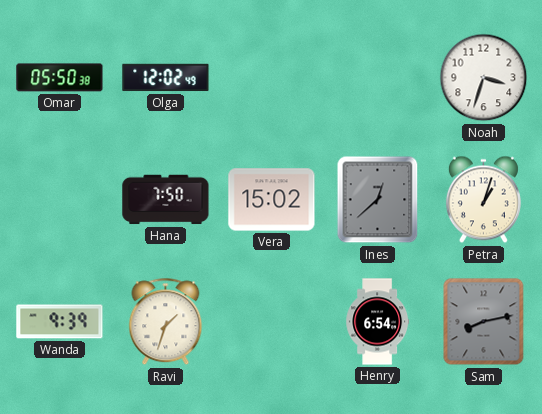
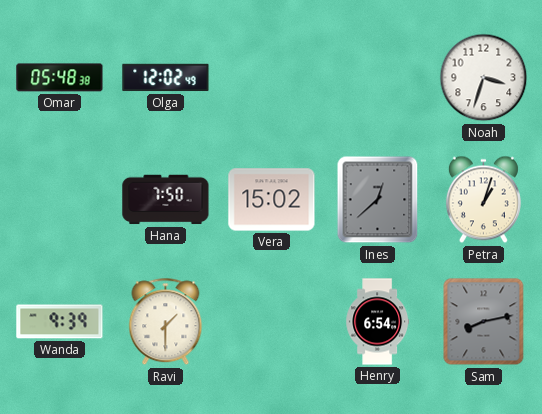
Omar: 05:50 -> 05:48 (60, 78)
Ravi: 1:33 -> 1:30 (166, 322)
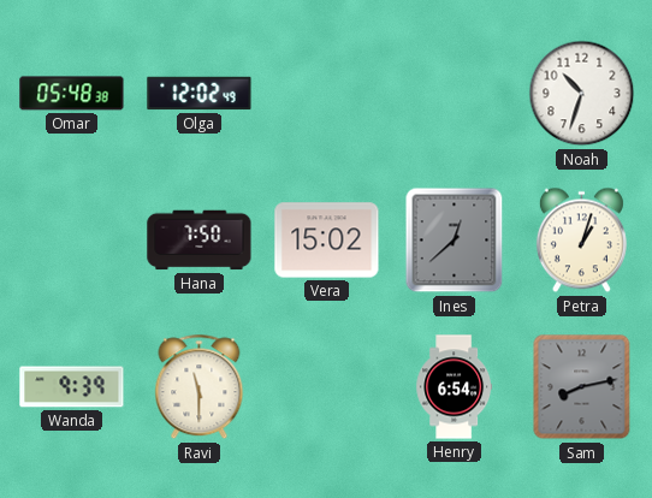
Noah: 3:33 -> 10:33 (582, 94)
Ravi: 1:30 -> 11:30 (200, 387)
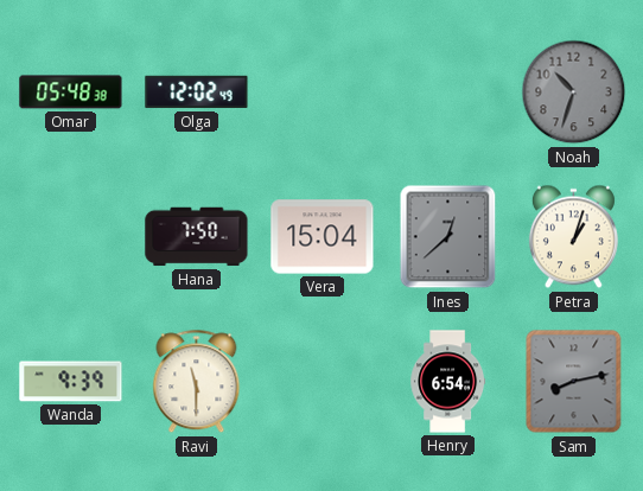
Noah dial: white -> grey (574, 93)
Vera: 15:02 -> 15:04 (323, 237)
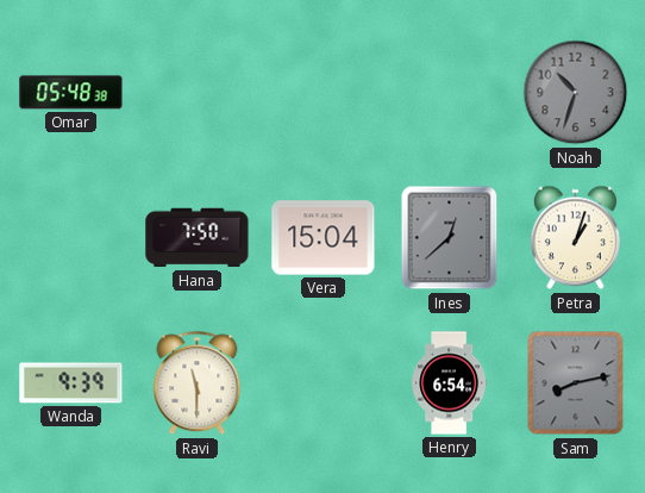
Olga: 12:02 -> none (197, 93)
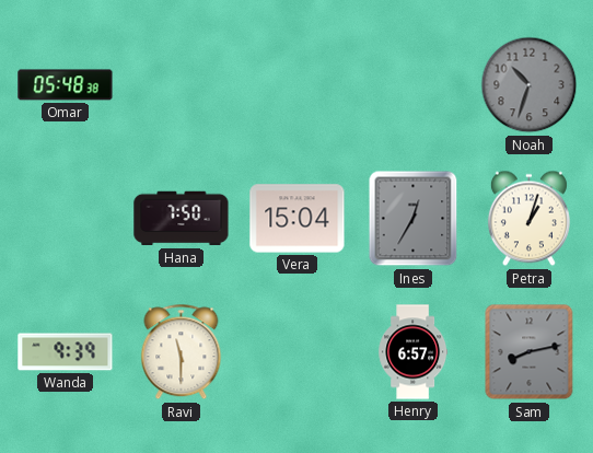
Ines: 12:38 -> 12:35 (414, 219)
Henry: 6:54 -> 6:57 (414, 352)
